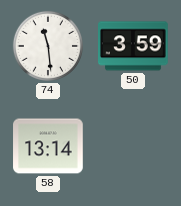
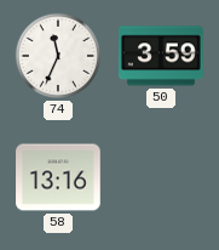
74: 11:29 -> 11:34 (58, 56)
58: 13:14 -> 13:16 (58, 177)
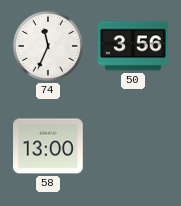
50: 3:59 -> 3:56 (134, 46)
58: 13:16 -> 13:00 (48, 146)
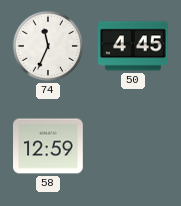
50: 3:56 -> 4:45 (134, 46)
58: 13:00 -> 12:59 (48, 146)
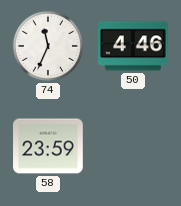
50: 4:45 -> 4:46 (134, 46)
58: 12:59 -> 23:59 (48, 146)
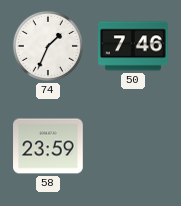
74: 11:34 -> 1:34 (48, 46)
50: 4:46 -> 7:46 (134, 46)
